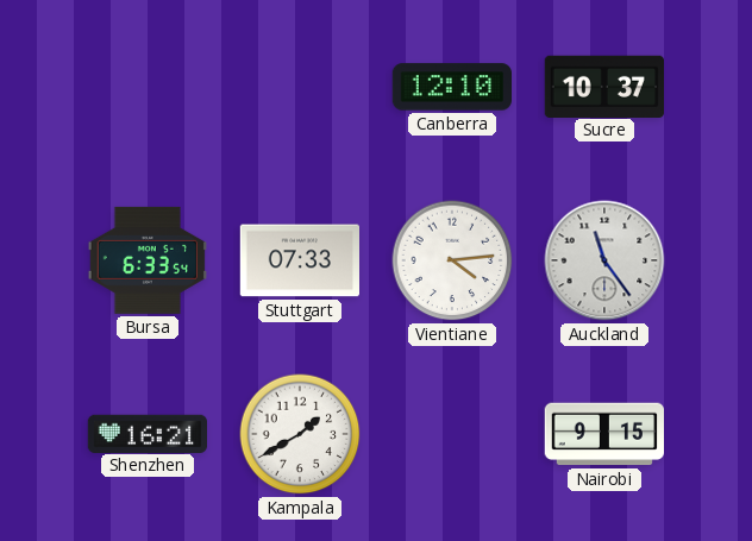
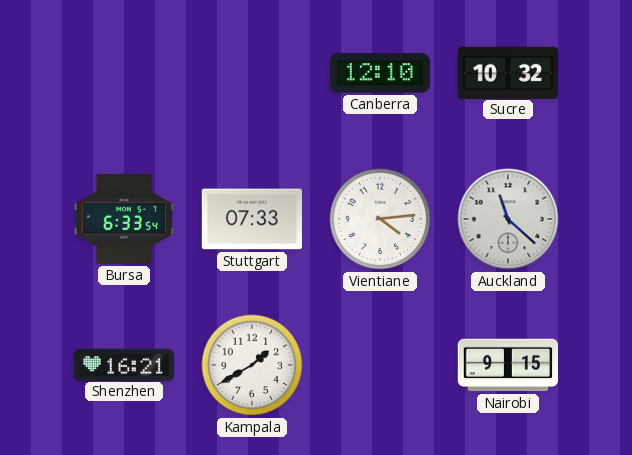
Sucre: 10:37 -> 10:32 (507, 72)
Auckland: 11:24 -> 11:22 (508, 219)
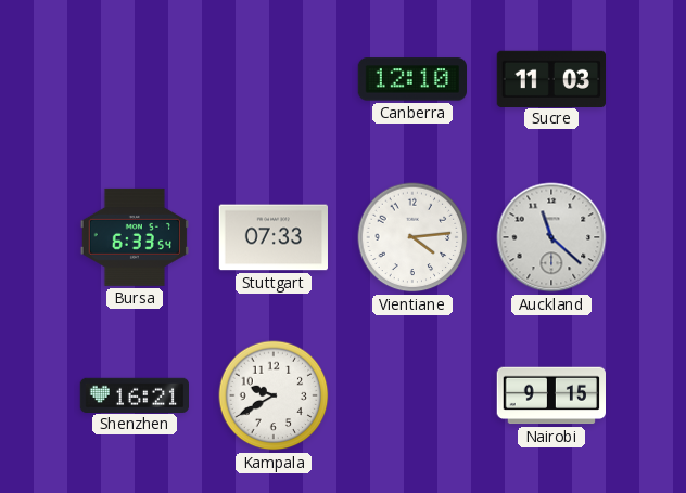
Sucre: 10:32 -> 11:03 (550, 78)
Kampala: 1:40 -> 9:40 (274, 395)
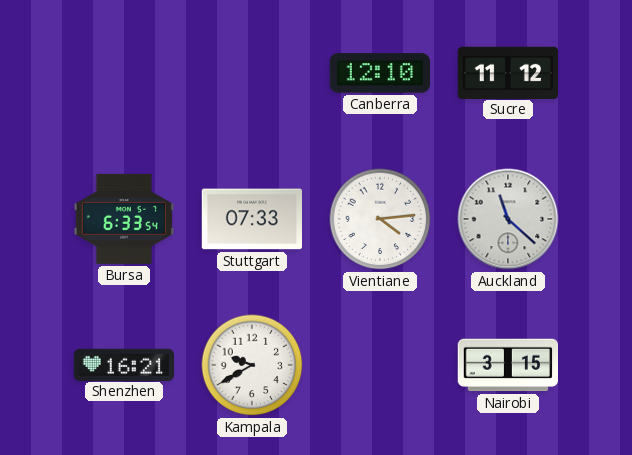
Sucre: 11:03 -> 11:12 (507, 72)
Nairobi: 9:15 -> 3:15 (507, 365)
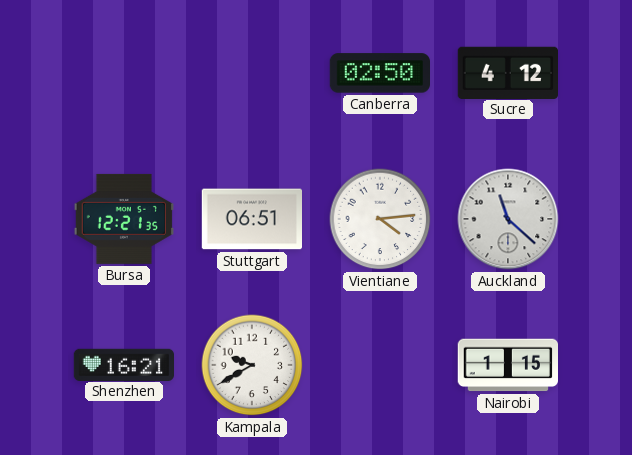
Canberra: 12:10 -> 02:50 (379, 73)
Sucre: 11:12 -> 4:12 (507, 72)
Bursa: 6:33 -> 12:21 (123, 219)
Stuttgart: 07:33 -> 06:51 (251, 219)
Nairobi: 3:15 -> 1:15 (507, 365)
